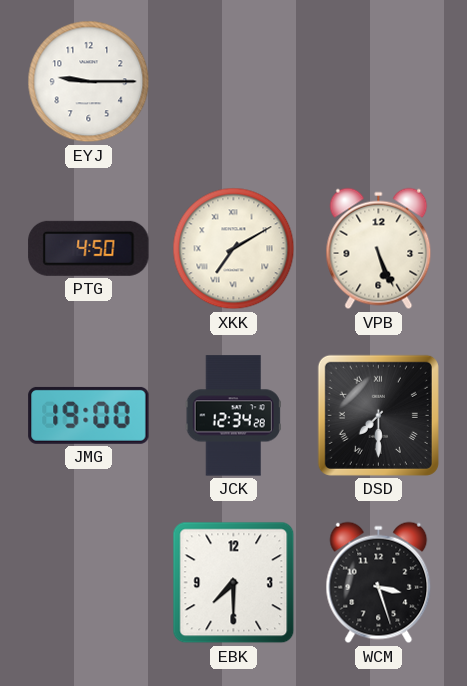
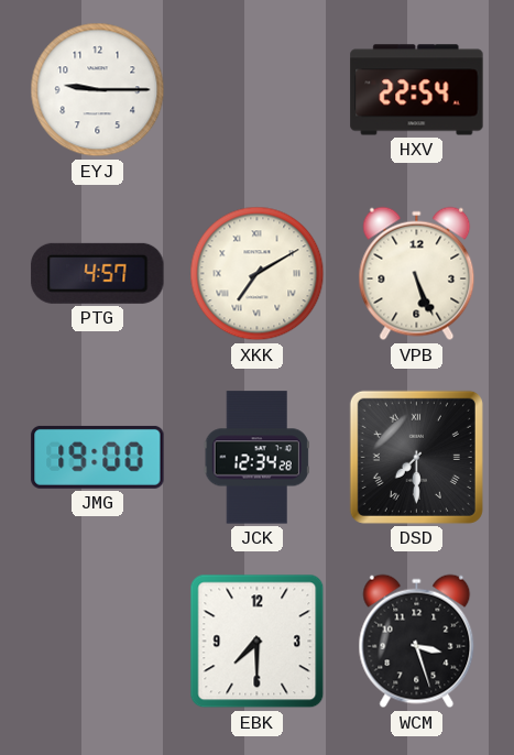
HXV: none -> 22:54 (417, 90)
PTG: 4:50 -> 4:57 (98, 273)
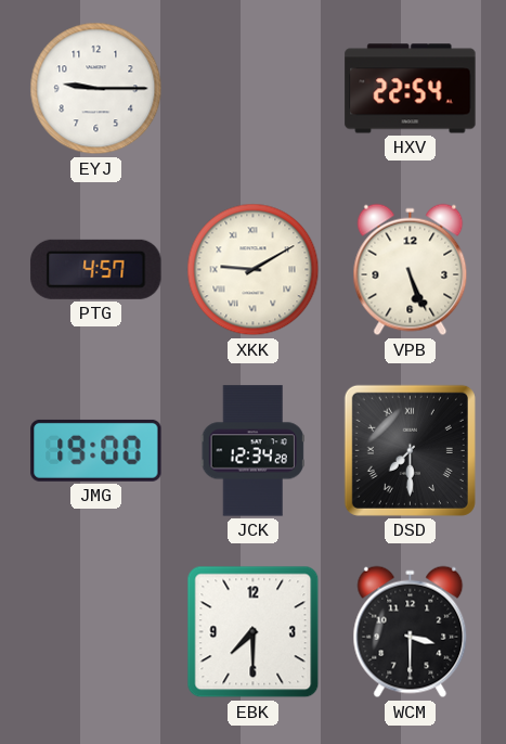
XKK: 7:10 -> 9:10 (254, 270)
WCM: 3:27 -> 3:30 (411, 632)
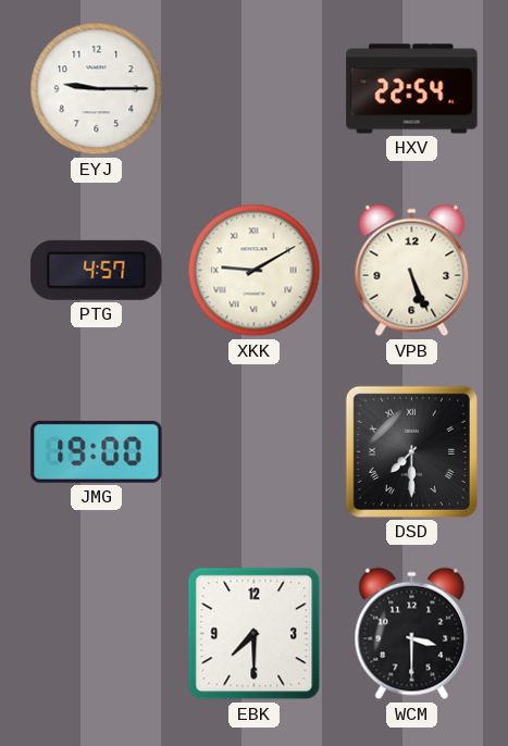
JCK: 12:34 -> none (252, 451)
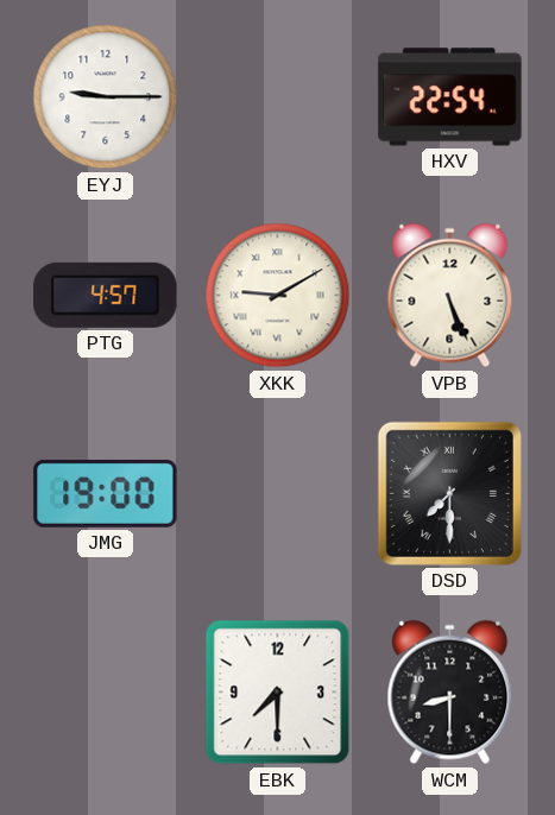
WCM: 3:30 -> 8:30 (450, 693)
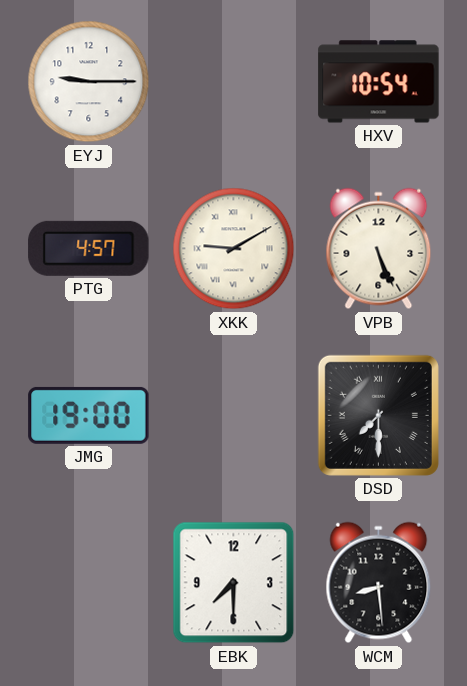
HXV: 22:54 -> 10:54 (379, 82)
WCM: 8:30 -> 8:29 (379, 583)
